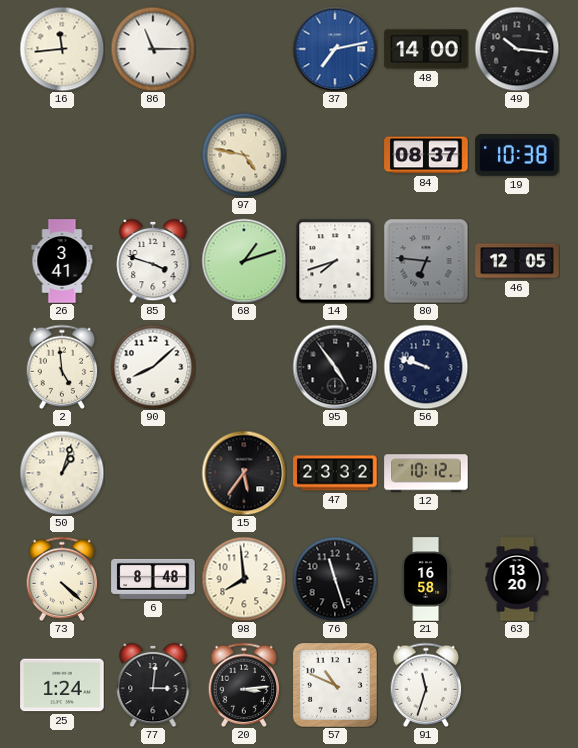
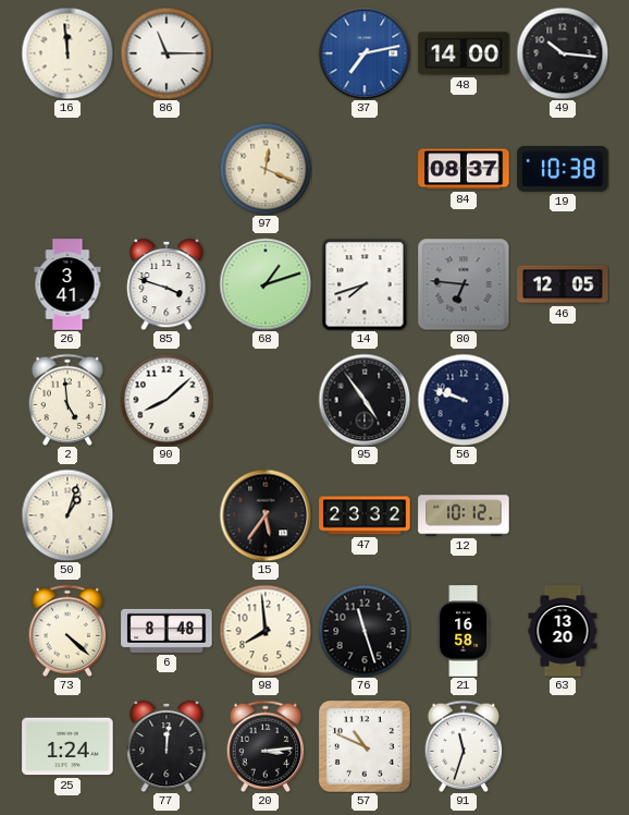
16: 11:44 -> 11:59 (67, 53)
97: 4:47 -> 12:19 (266, 169)
77: 3:01 -> 12:01 (166, 746)
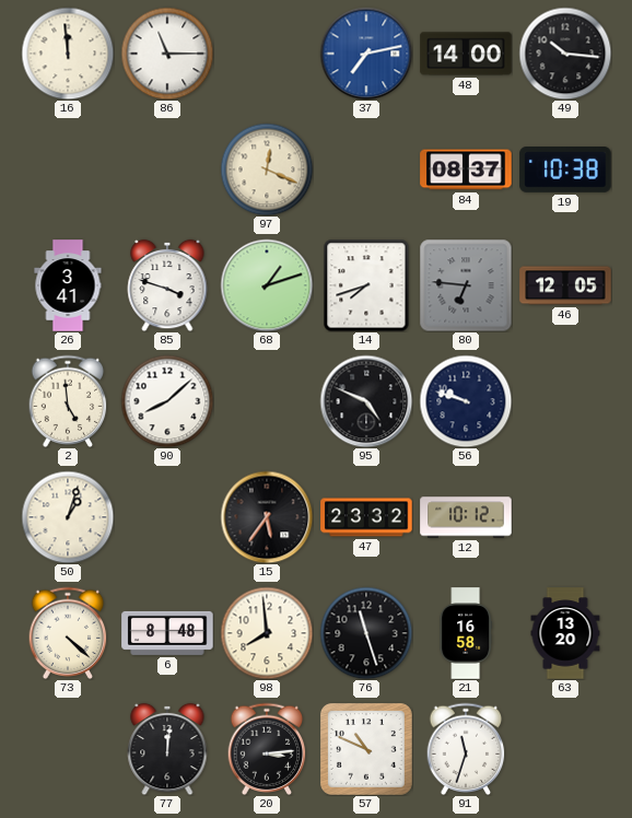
95: 4:54 -> 4:49 (366, 401)
25: 1:24 -> none (67, 746)
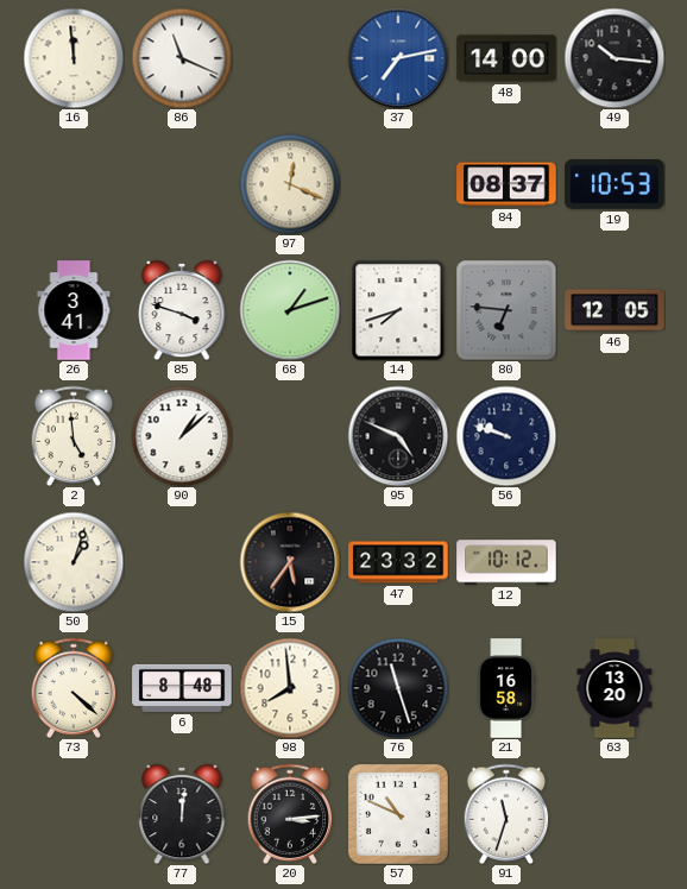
86: 11:15 -> 11:19 (182, 58)
19: 10:38 -> 10:53 (614, 185)
90: 8:08 -> 1:08 (182, 436)
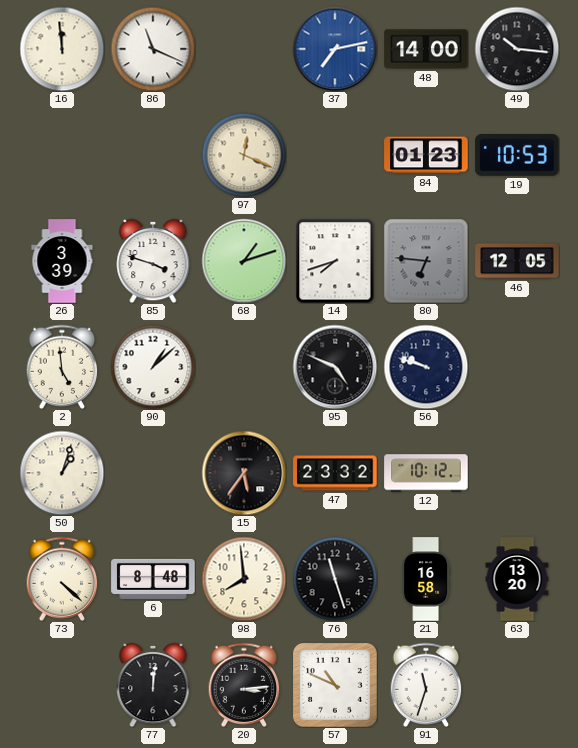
84: 08:37 -> 01:23 (426, 155)
26: 3:41 -> 3:39 (62, 261)
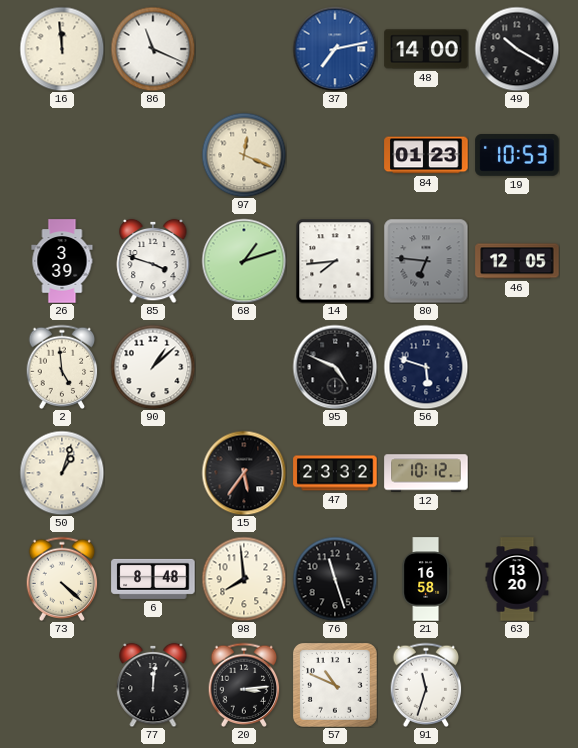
49: 10:16 -> 10:20 (517, 49)
14: 7:42 -> 7:44 (335, 261)
56: 9:48 -> 5:48 (426, 367)
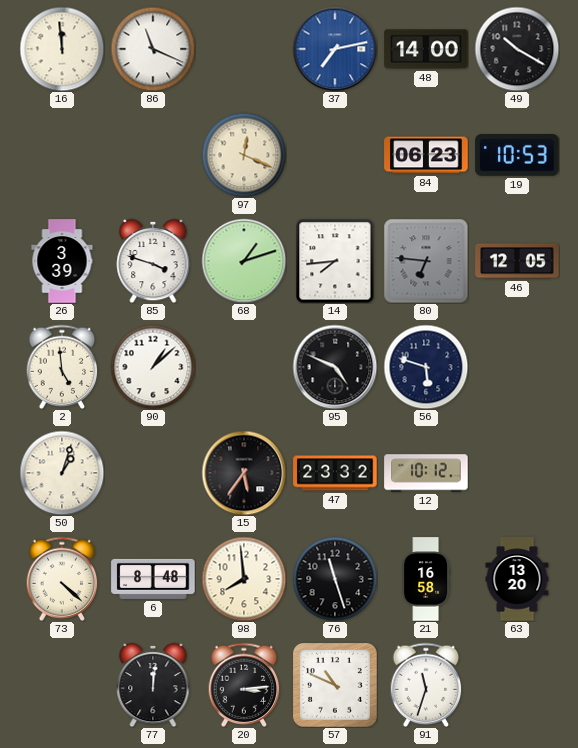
84: 01:23 -> 06:23 (426, 155)
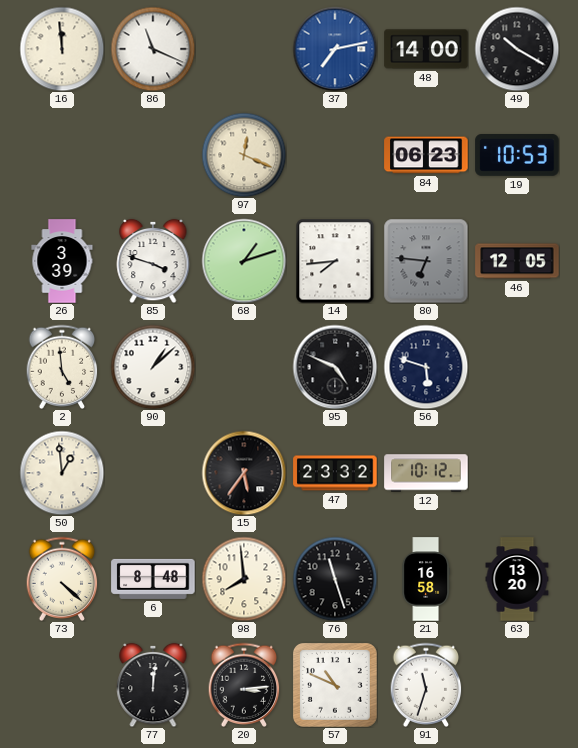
50: 1:03 -> 12:59 (62, 473)
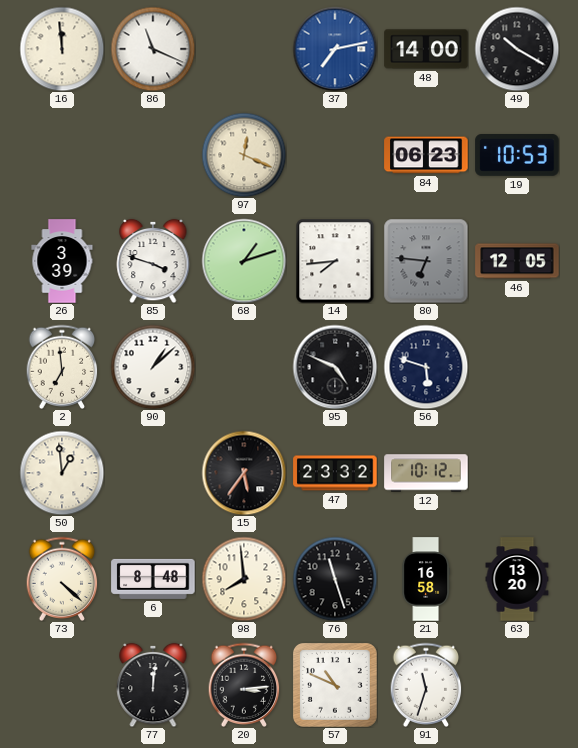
2: 4:59 -> 6:59 (62, 367)
